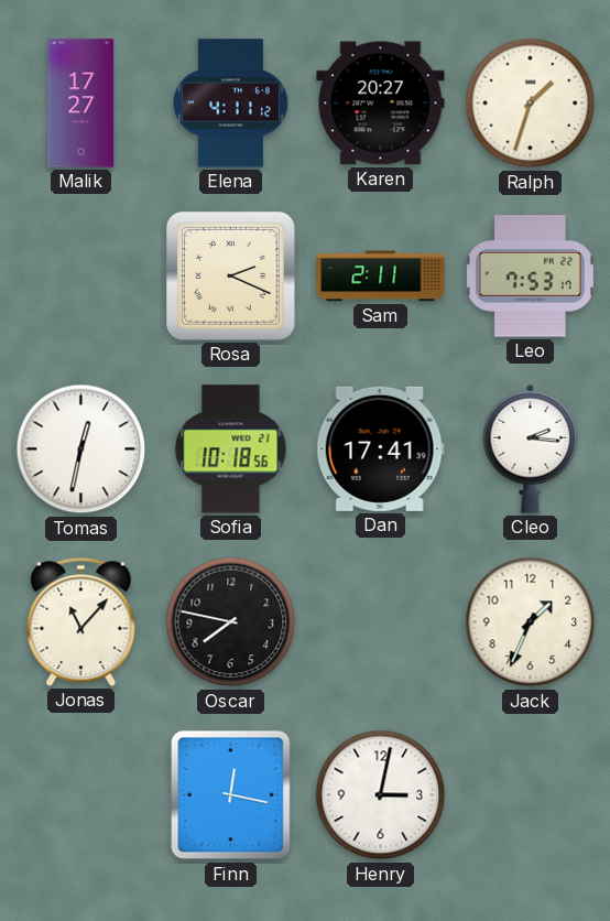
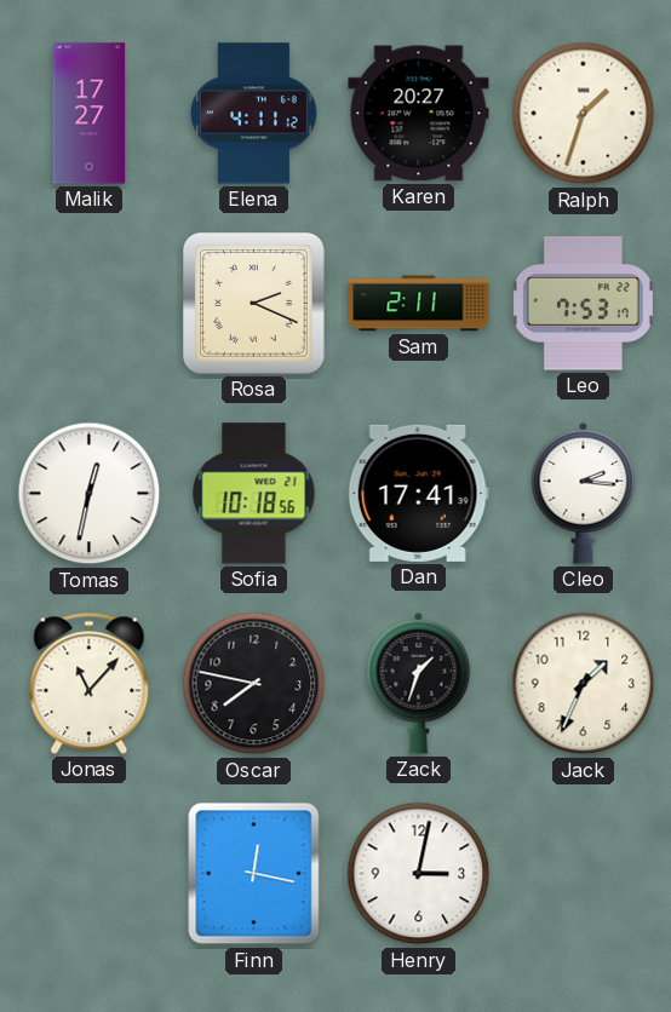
Zack: none -> 1:33 (419, 683)
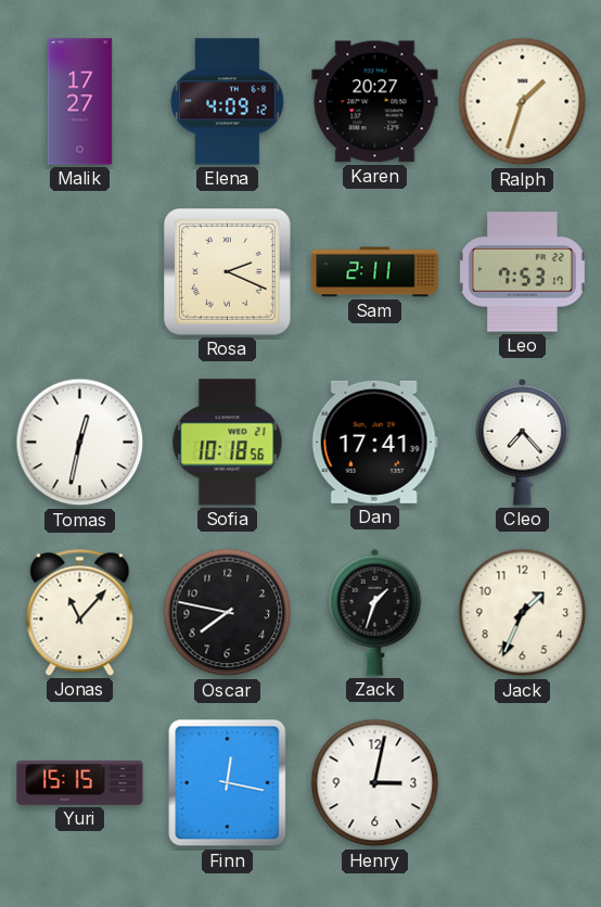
Elena: 4:11 -> 4:09 (227, 102)
Cleo: 2:16 -> 7:23 (523, 442)
Yuri: none -> 15:15 (80, 782)
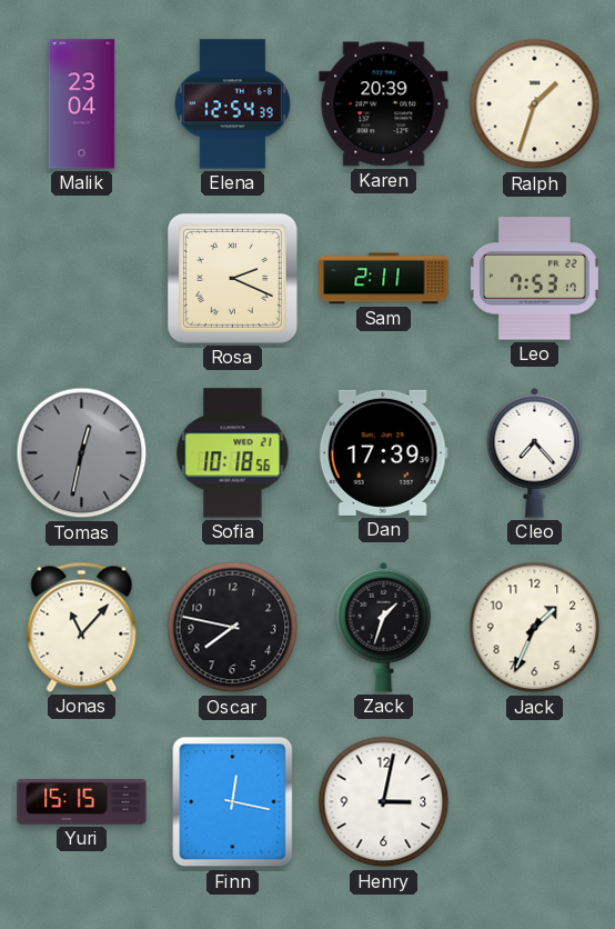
Malik: 17:27 -> 23:04 (82, 104)
Elena: 4:09 -> 12:54 (232, 104)
Karen: 20:27 -> 20:39 (384, 104)
Tomas dial: white -> grey (82, 453)
Dan: 17:41 -> 17:39 (383, 452)
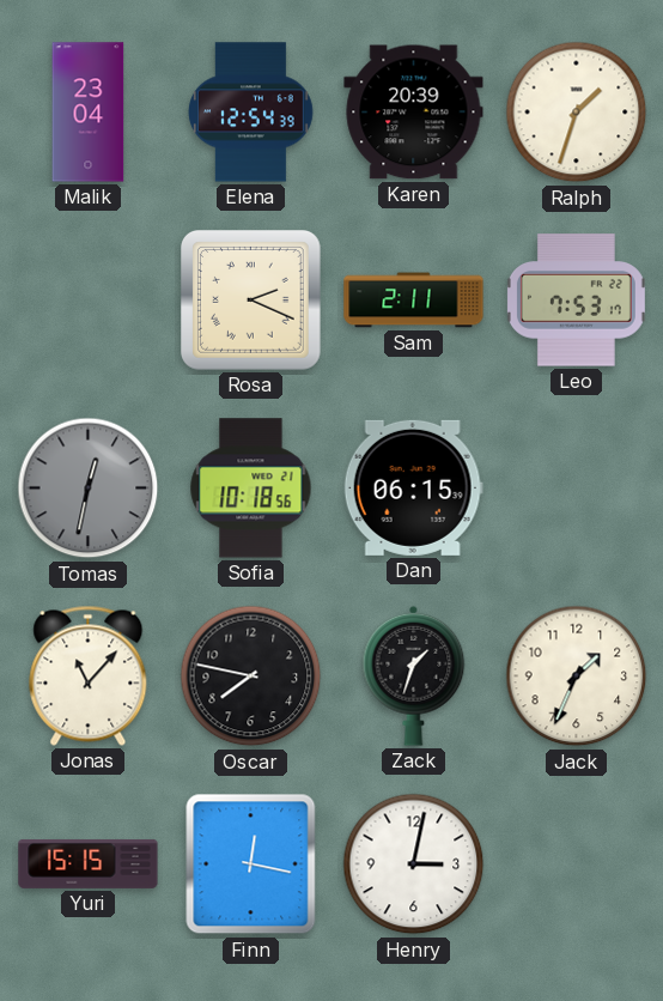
Dan: 17:39 -> 06:15 (413, 487)
Cleo: 7:23 -> none (535, 452)
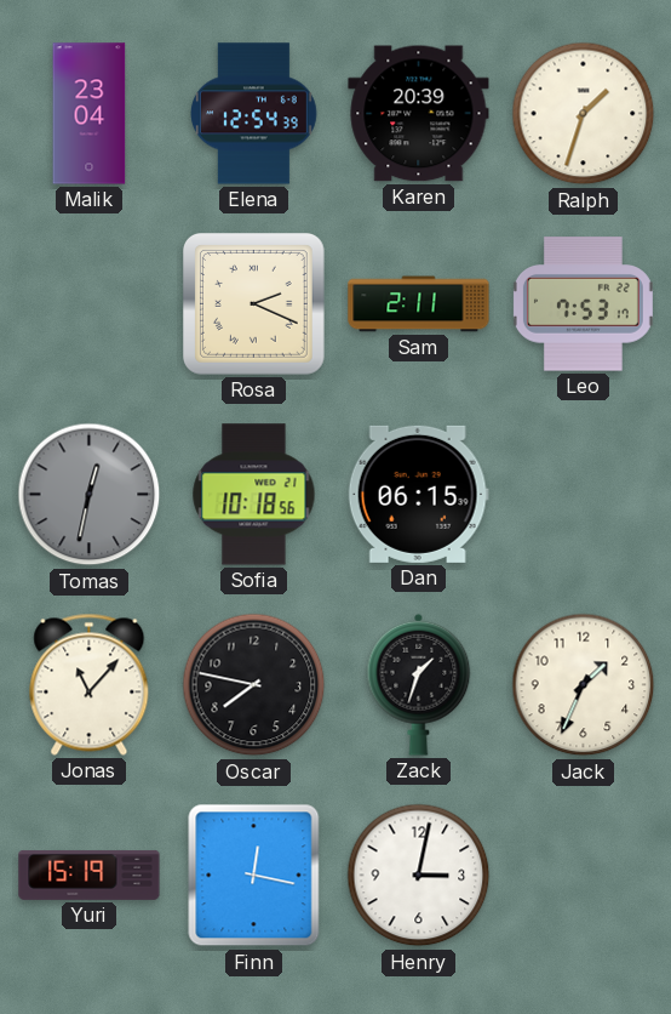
Yuri: 15:15 -> 15:19 (90, 875)
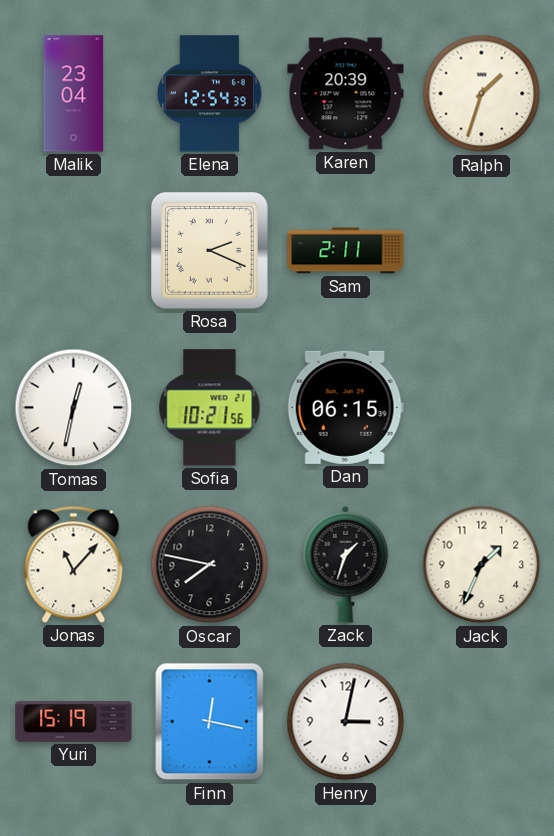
Leo: 7:53 -> none (583, 304)
Tomas dial: grey -> white (74, 408)
Sofia: 10:18 -> 10:21 (210, 408)
